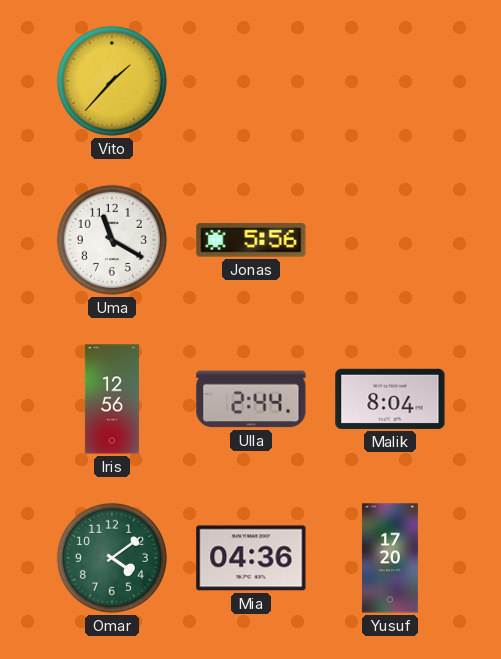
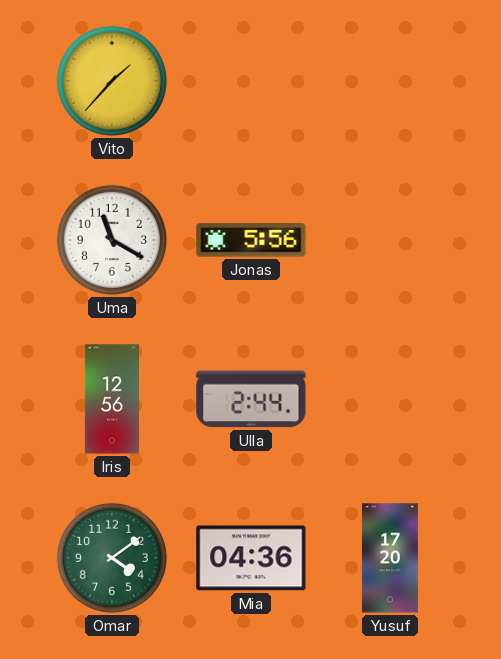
Malik: 8:04 -> none (390, 399)
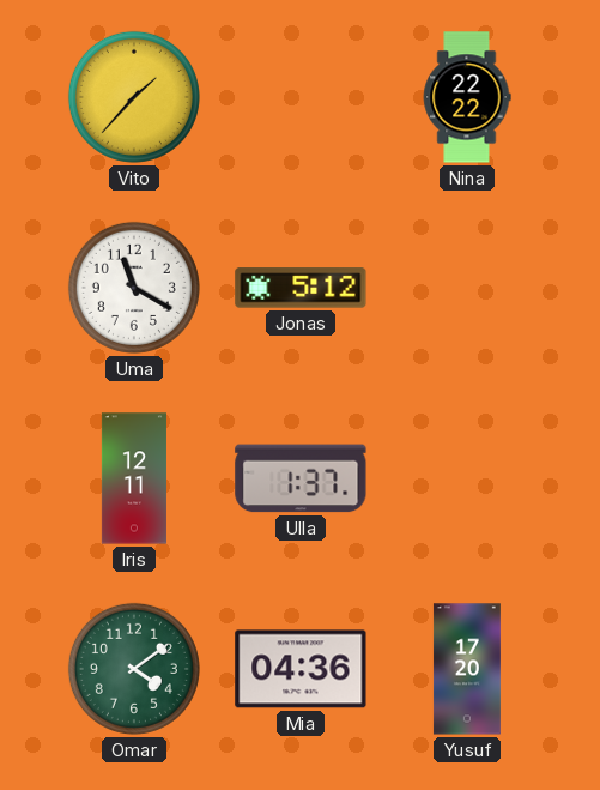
Nina: none -> 22:22 (467, 97)
Jonas: 5:56 -> 5:12 (301, 288)
Iris: 12:56 -> 12:11 (134, 478)
Ulla: 2:44 -> 1:37 (301, 478)
